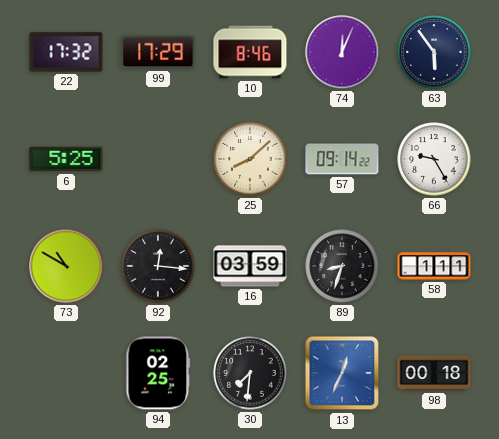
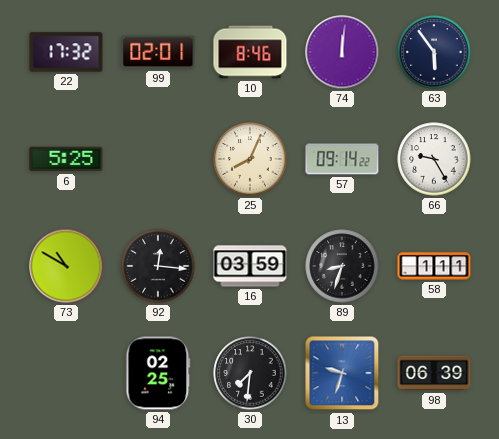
99: 17:29 -> 02:01 (158, 52)
74: 12:04 -> 12:01 (342, 52)
25: 8:08 -> 8:04 (250, 159)
13: 12:34 -> 9:33 (342, 373)
98: 00:18 -> 06:39 (434, 373)
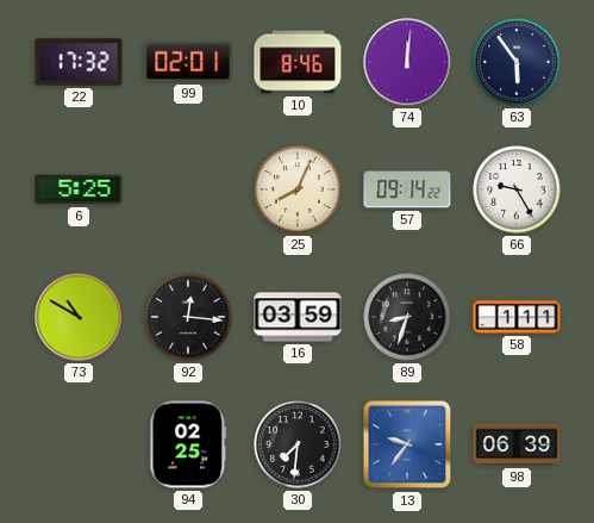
13: 9:33 -> 9:36 (407, 444)
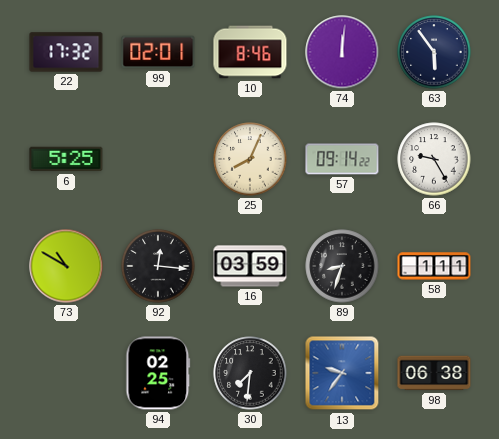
98: 06:39 -> 06:38 (434, 373)
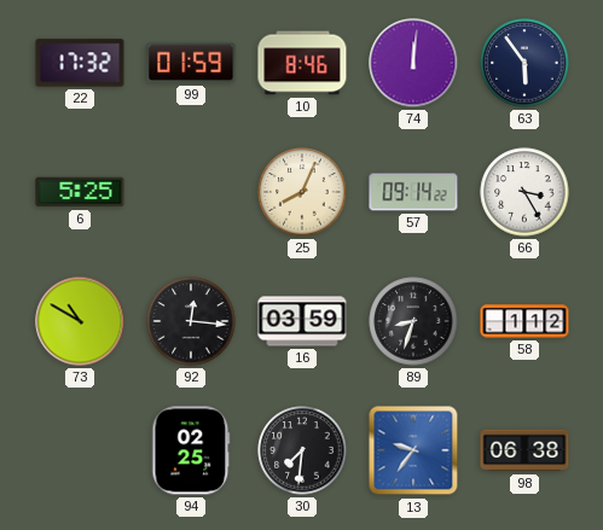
99: 02:01 -> 01:59 (191, 63)
66: 9:25 -> 3:25 (524, 192)
58: 1:11 -> 1:12 (524, 321)
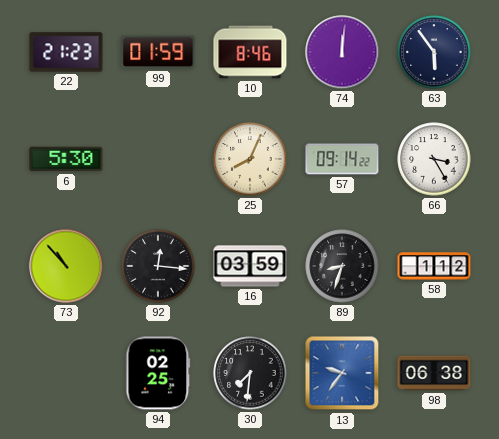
22: 17:32 -> 21:23 (66, 52)
6: 5:25 -> 5:30 (66, 159)
73: 10:50 -> 10:53 (66, 266)
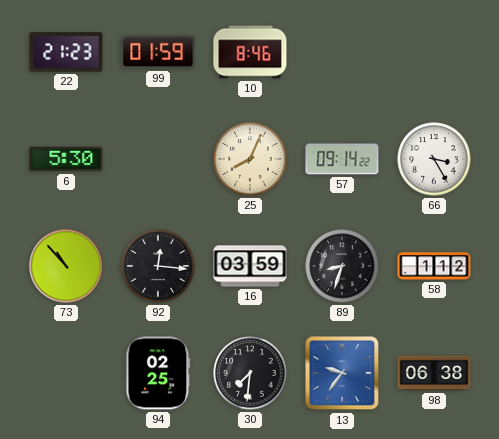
74: 12:01 -> none (342, 52)
63: 5:54 -> none (434, 52)
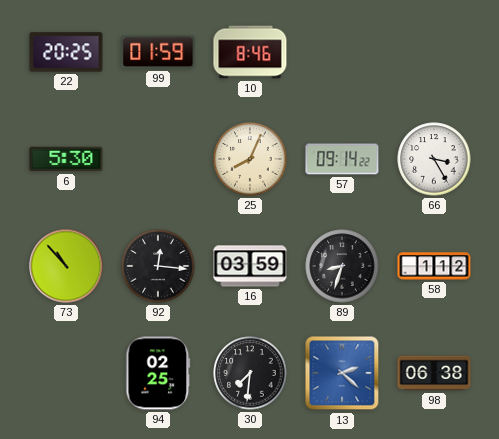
22: 21:23 -> 20:25 (66, 52)
13: 9:36 -> 2:22 (342, 373)
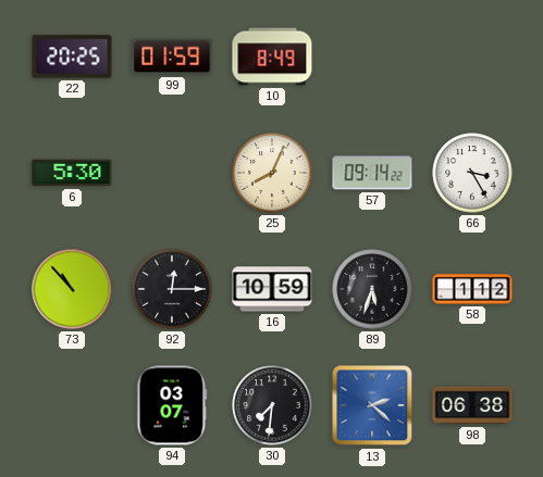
10: 8:46 -> 8:49 (272, 57)
92: 12:16 -> 12:15 (172, 289)
16: 03:59 -> 10:59 (272, 289)
89: 8:33 -> 5:33 (372, 289)
94: 02:25 -> 03:07 (172, 405)
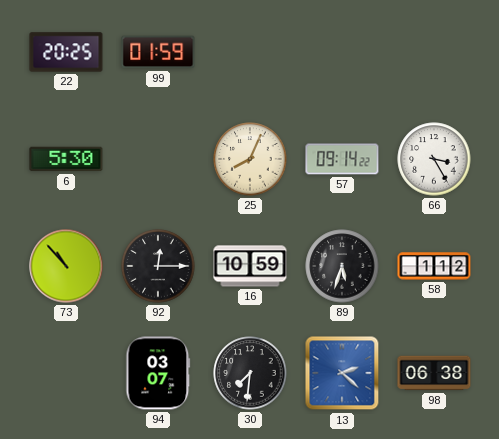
10: 8:49 -> none (272, 57)
